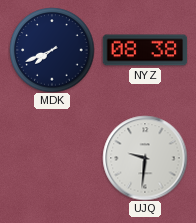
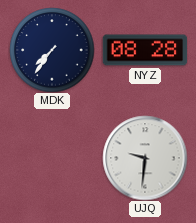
MDK: 7:41 -> 7:36 (52, 50)
NYZ: 08:38 -> 08:28 (145, 50)
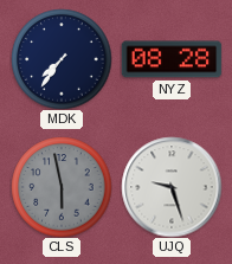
CLS: none -> 5:58 (62, 187)
UJQ: 9:31 -> 9:27 (172, 187)
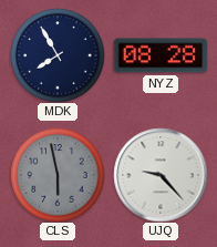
MDK: 7:36 -> 7:55 (58, 55)
UJQ: 9:27 -> 9:23 (161, 175)
